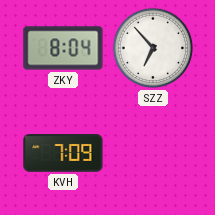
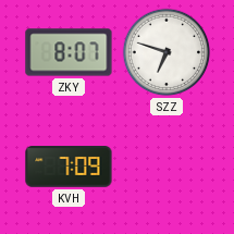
ZKY: 8:04 -> 8:07 (69, 52)
SZZ: 6:53 -> 6:48 (167, 52)
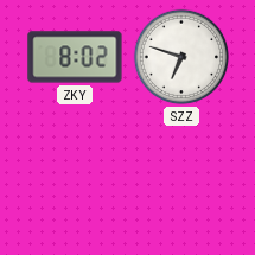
ZKY: 8:07 -> 8:02 (75, 57)
KVH: 7:09 -> none (69, 167)
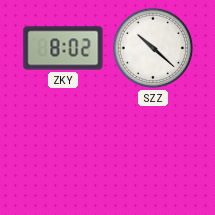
SZZ: 6:48 -> 10:22 (153, 48)
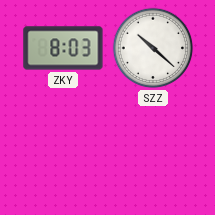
ZKY: 8:02 -> 8:03 (63, 48)
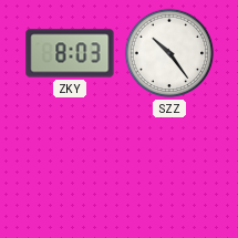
SZZ: 10:22 -> 10:24 (169, 53)
